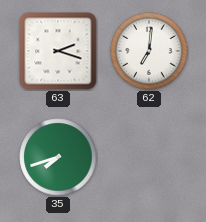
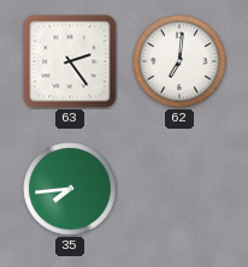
63: 2:18 -> 2:24 (70, 61)
35: 7:42 -> 7:44 (70, 189)
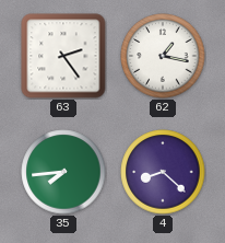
62: 7:01 -> 1:17 (163, 56)
4: none -> 8:22 (163, 172)
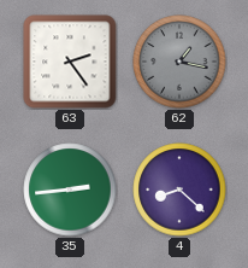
62 dial: white -> grey (179, 62)
35: 7:44 -> 2:44 (70, 190)
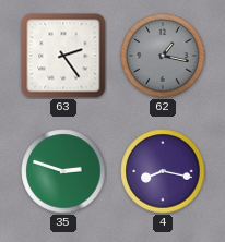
35: 2:44 -> 2:48 (63, 171)
4: 8:22 -> 8:17 (163, 171)
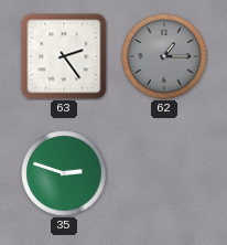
62: 1:17 -> 1:15 (164, 56)
4: 8:17 -> none (163, 171)
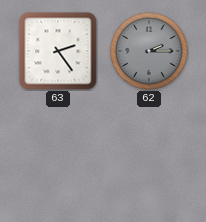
62: 1:15 -> 2:15 (149, 51)
35: 2:48 -> none (64, 173)
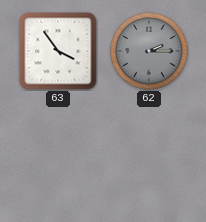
63: 2:24 -> 3:54 (58, 51)
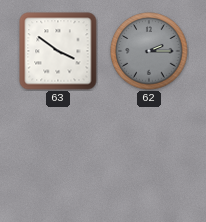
63: 3:54 -> 3:51 (58, 51)
